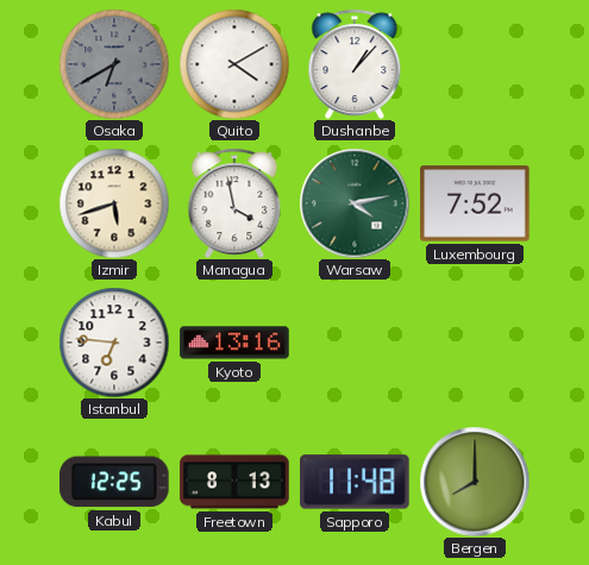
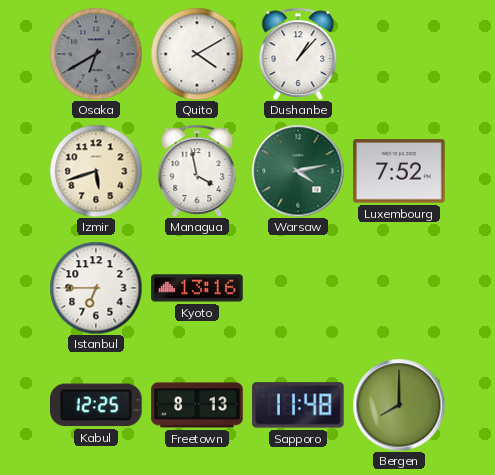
Istanbul: 6:46 -> 6:45 (96, 288)
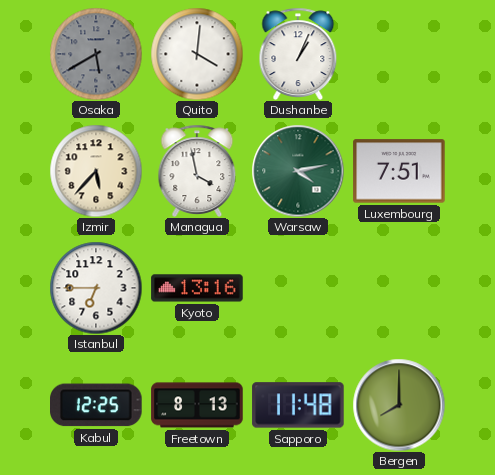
Osaka: 6:40 -> 5:40 (96, 54)
Quito: 4:10 -> 4:01 (197, 54)
Dushanbe: 1:07 -> 1:04 (298, 53)
Izmir: 5:42 -> 5:37 (96, 171)
Luxembourg: 7:52 -> 7:51 (399, 171)
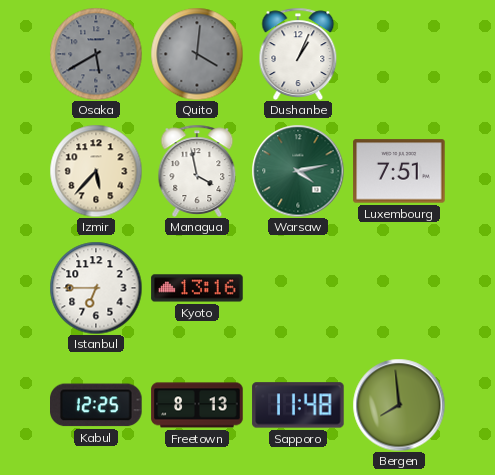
Quito dial: white -> grey (197, 54)
Bergen: 8:00 -> 7:59 (399, 405)
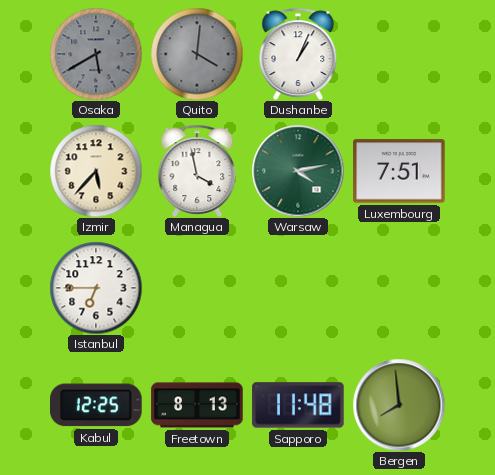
Kyoto: 13:16 -> none (197, 288)
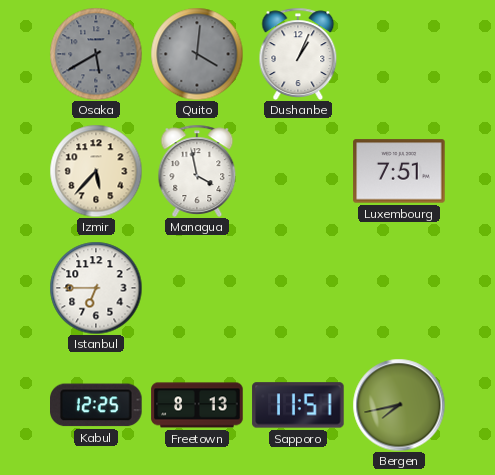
Warsaw: 4:13 -> none (298, 171)
Sapporo: 11:48 -> 11:51 (298, 405)
Bergen: 7:59 -> 7:43 (399, 405)
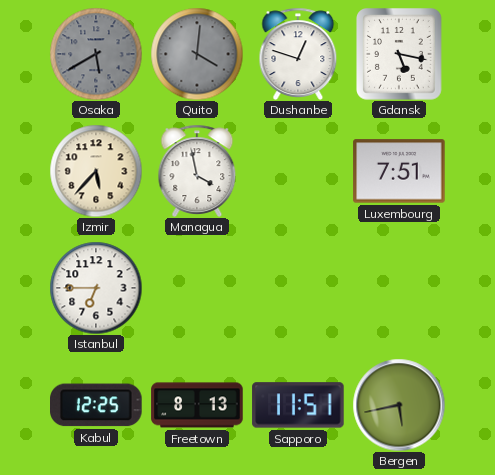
Dushanbe: 1:04 -> 12:48 (298, 53)
Gdansk: none -> 5:17 (400, 55)
Bergen: 7:43 -> 5:43 (399, 405)
